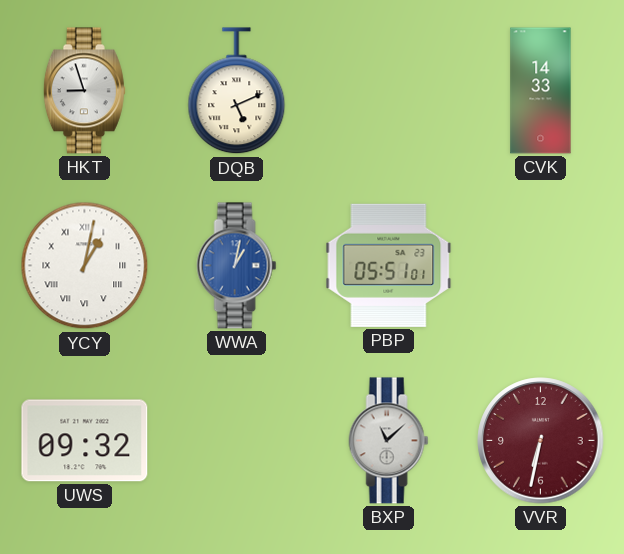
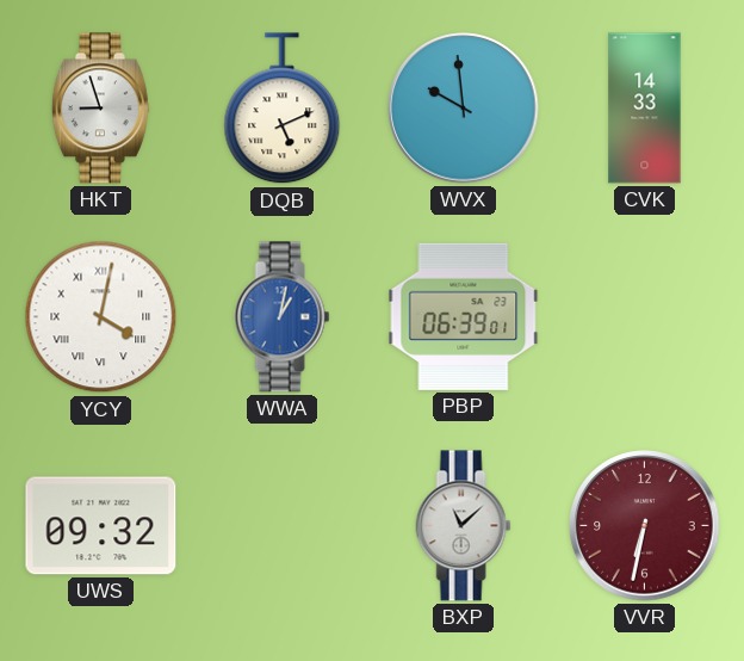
WVX: none -> 9:59 (464, 109)
YCY: 1:02 -> 4:02 (101, 317)
PBP: 05:51 -> 06:39 (464, 316)
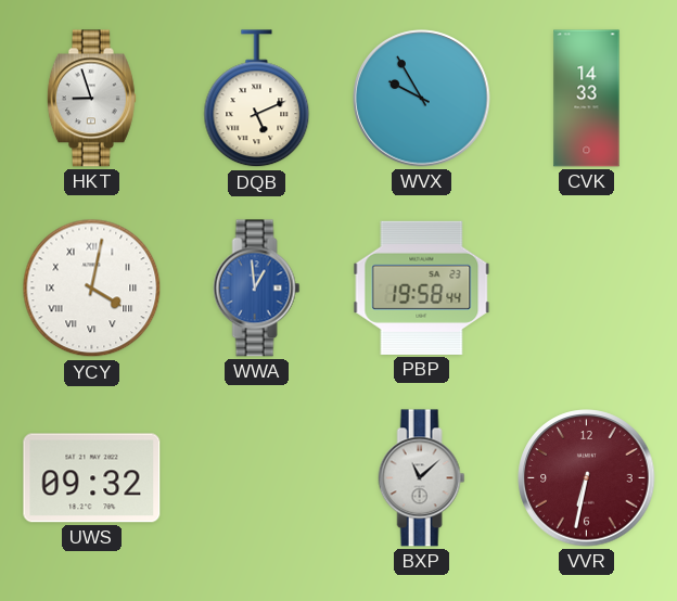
WVX: 9:59 -> 9:55 (422, 99)
WWA: 1:02 -> 12:59 (257, 289)
PBP: 06:39 -> 19:58 (422, 287)
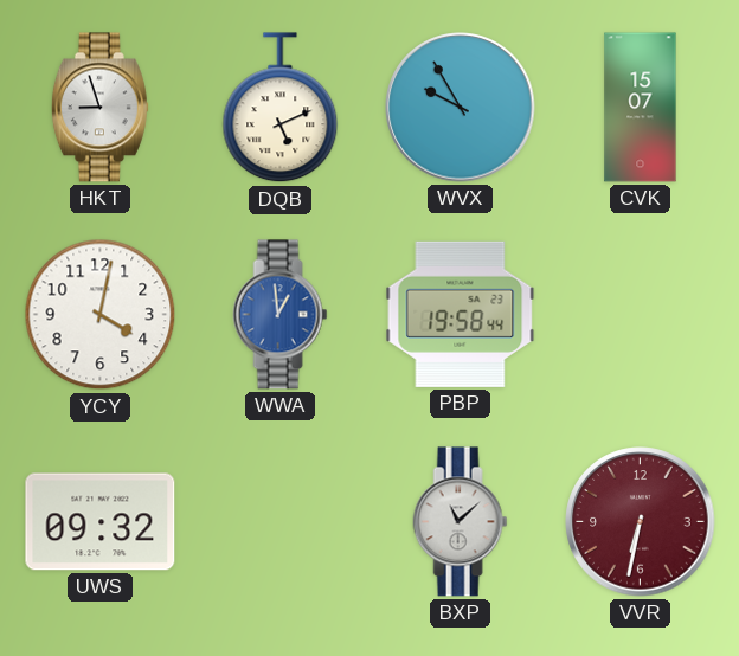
CVK: 14:33 -> 15:07 (641, 108)
YCY numerals: Roman -> Arabic (101, 315)
